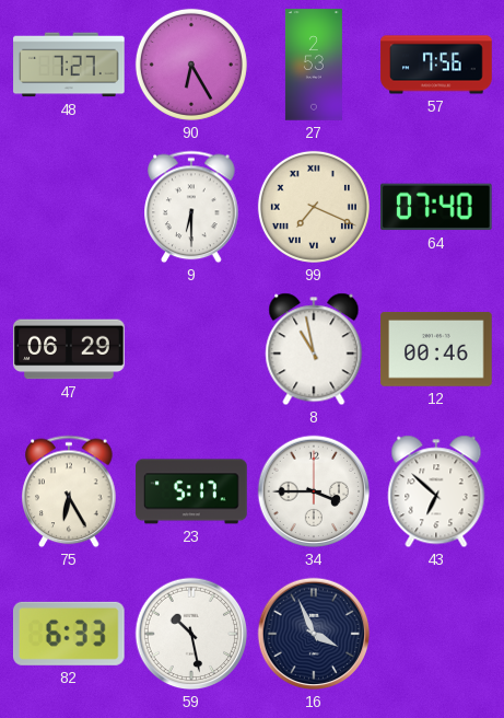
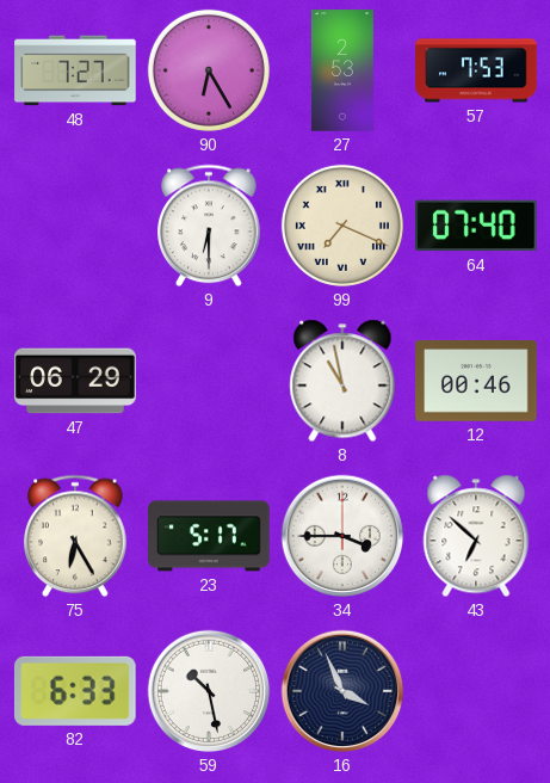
57: 7:56 -> 7:53 (476, 70)
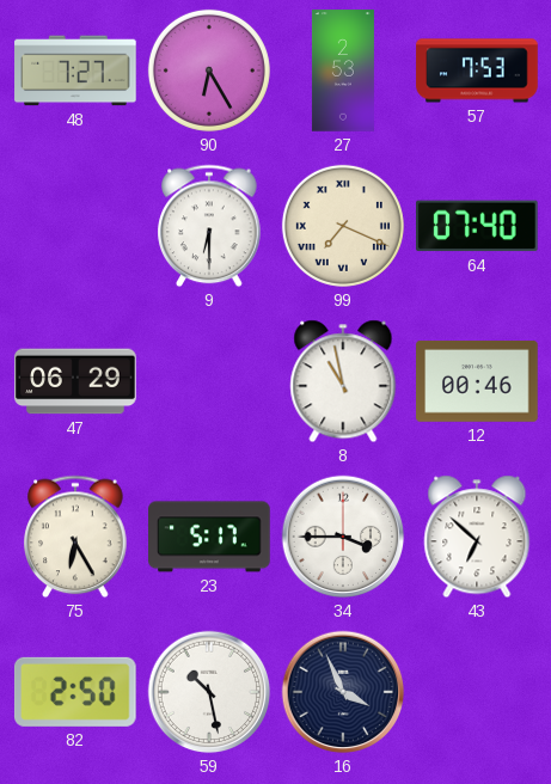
82: 6:33 -> 2:50 (75, 692)
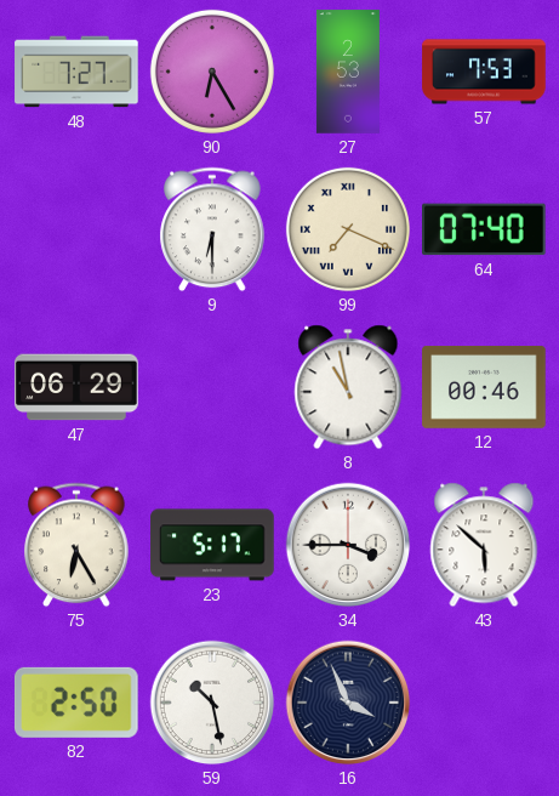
43: 6:52 -> 5:52 (484, 545)
